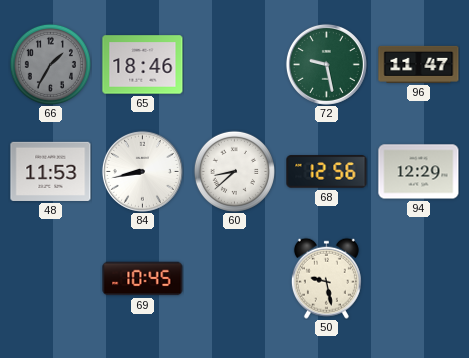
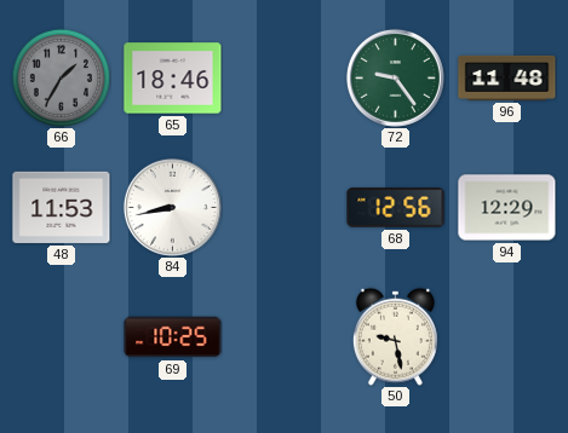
72: 9:28 -> 9:24 (395, 77)
96: 11:47 -> 11:48 (507, 77)
60: 8:38 -> none (234, 171)
69: 10:45 -> 10:25 (173, 337)
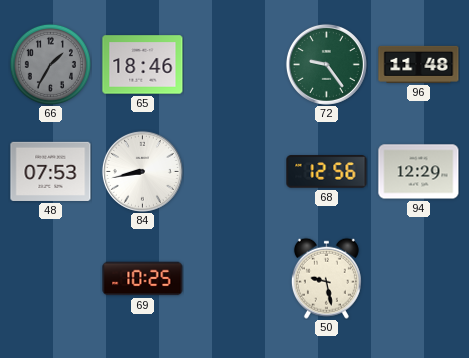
48: 11:53 -> 07:53 (51, 171)
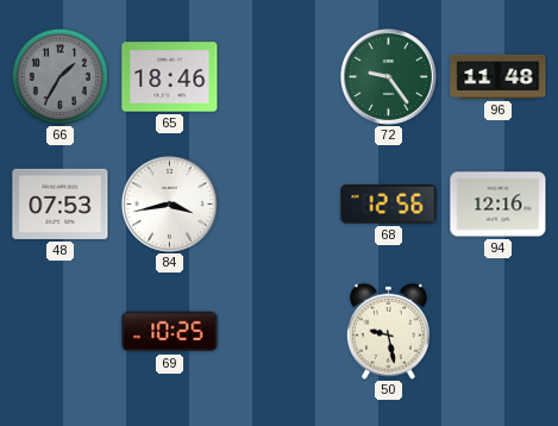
84: 8:43 -> 3:43 (169, 203)
94: 12:29 -> 12:16 (499, 205)
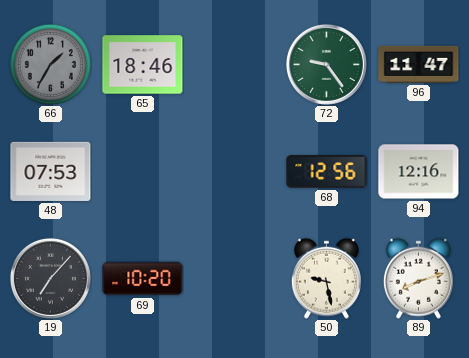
96: 11:48 -> 11:47 (419, 64)
84: 3:43 -> none (169, 203)
19: none -> 7:07 (50, 278)
69: 10:25 -> 10:20 (143, 279)
89: none -> 8:12 (418, 278)
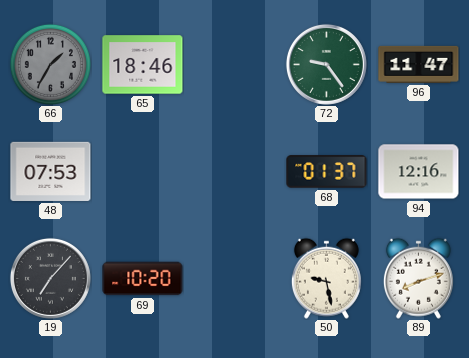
68: 12:56 -> 01:37 (327, 172)
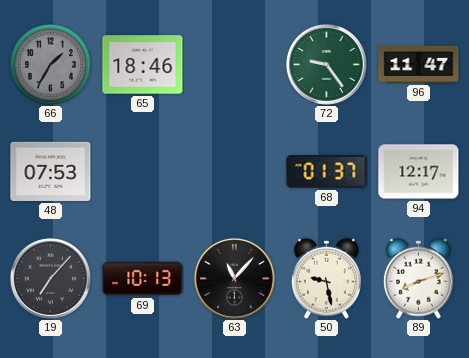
94: 12:16 -> 12:17 (419, 172)
69: 10:20 -> 10:13 (143, 279)
63: none -> 11:07 (234, 278)
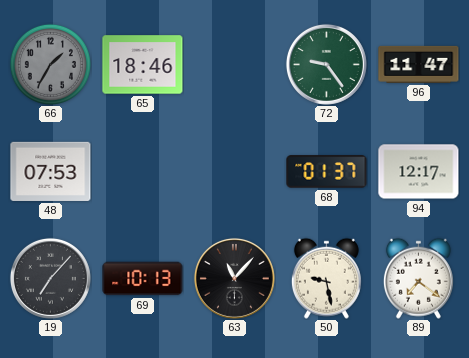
89: 8:12 -> 7:21 (418, 278)
